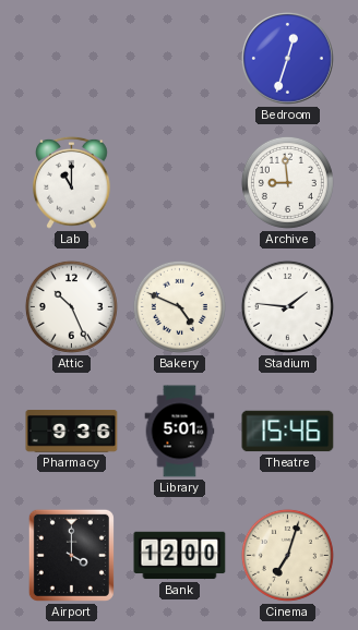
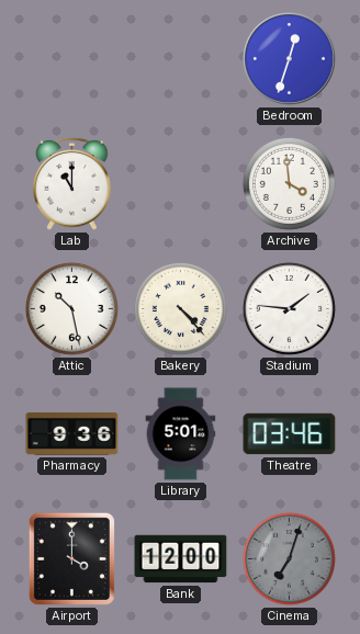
Archive: 8:59 -> 3:59 (289, 183)
Attic: 10:26 -> 10:28 (71, 308)
Bakery: 4:49 -> 4:23 (180, 308)
Theatre: 15:46 -> 03:46 (290, 434)
Cinema dial: cream -> grey (289, 558)
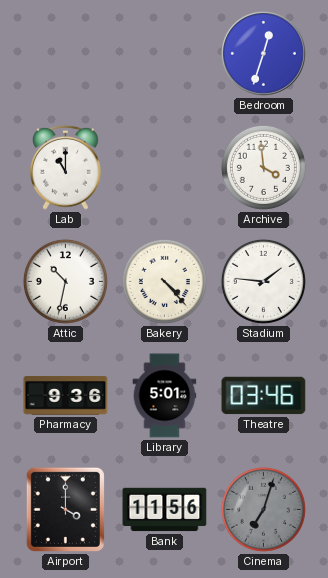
Attic: 10:28 -> 10:32 (65, 281)
Bank: 12:00 -> 11:56 (165, 510)
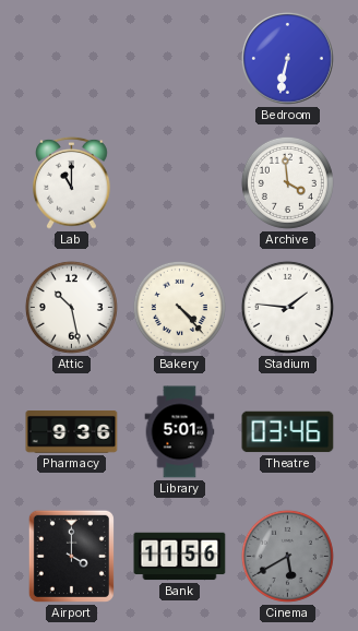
Bedroom: 12:33 -> 6:32 (287, 58)
Attic: 10:32 -> 10:28 (71, 307)
Cinema: 7:03 -> 5:40 (287, 556)
